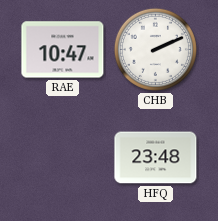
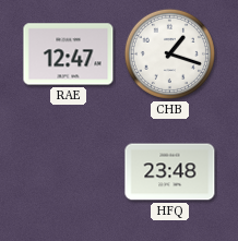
RAE: 10:47 -> 12:47 (69, 55)
CHB: 2:11 -> 1:18 (169, 53)
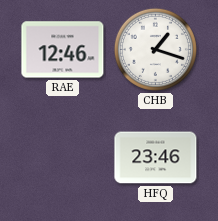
RAE: 12:47 -> 12:46 (63, 50)
HFQ: 23:48 -> 23:46 (156, 158)
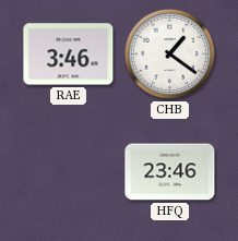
RAE: 12:46 -> 3:46 (69, 55)
CHB: 1:18 -> 1:21 (169, 53)
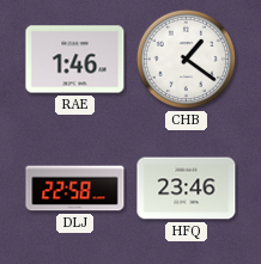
RAE: 3:46 -> 1:46 (75, 60)
DLJ: none -> 22:58 (75, 189)
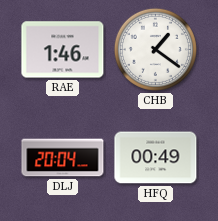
DLJ: 22:58 -> 20:04 (63, 158)
HFQ: 23:46 -> 00:49 (156, 158)
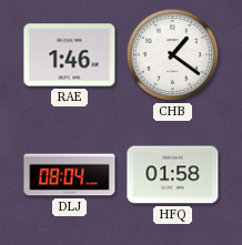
DLJ: 20:04 -> 08:04 (70, 175)
HFQ: 00:49 -> 01:58 (173, 175)
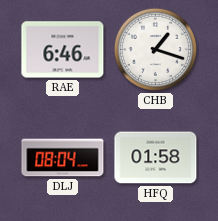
RAE: 1:46 -> 6:46 (63, 50)
CHB: 1:21 -> 1:18 (155, 49)
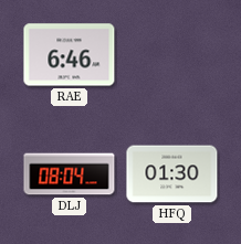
CHB: 1:18 -> none (155, 49)
HFQ: 01:58 -> 01:30 (172, 174)
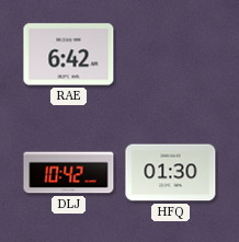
RAE: 6:46 -> 6:42 (69, 55)
DLJ: 08:04 -> 10:42 (69, 173)
